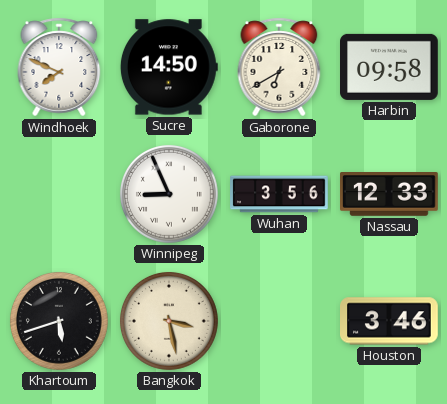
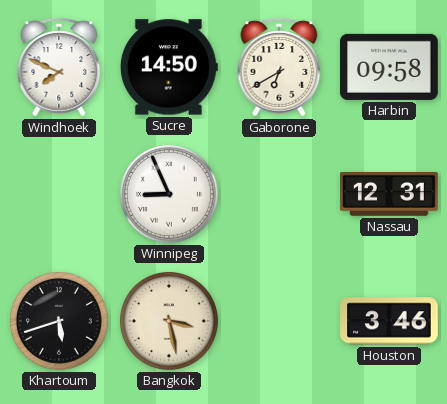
Wuhan: 3:56 -> none (279, 194)
Nassau: 12:33 -> 12:31 (390, 195)
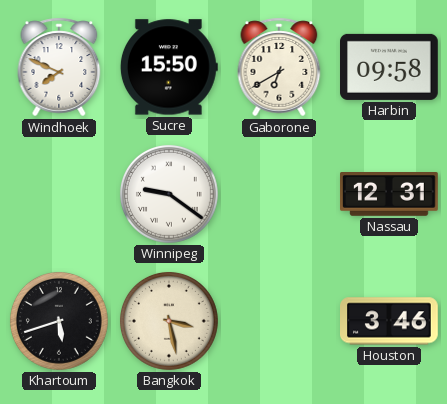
Sucre: 14:50 -> 15:50 (169, 67)
Winnipeg: 8:56 -> 9:21 (169, 194)
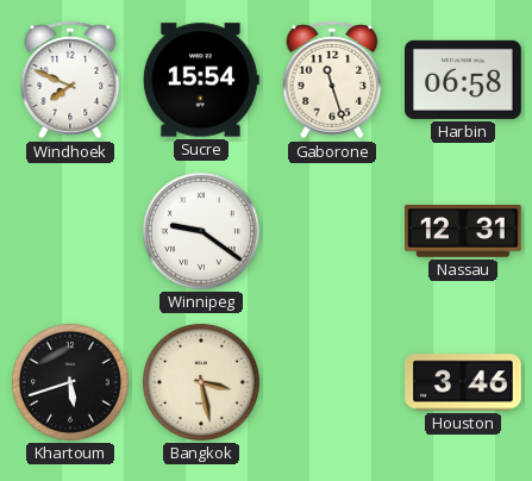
Sucre: 15:50 -> 15:54 (201, 80)
Gaborone: 6:40 -> 11:27 (332, 80)
Harbin: 09:58 -> 06:58 (464, 80)
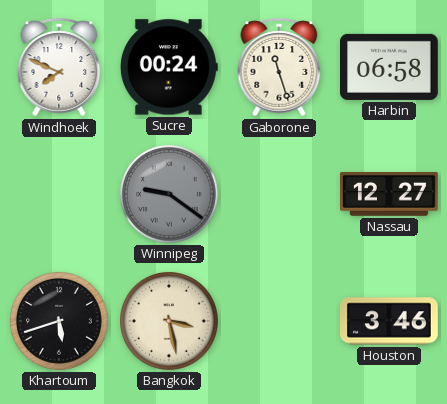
Sucre: 15:54 -> 00:24 (169, 67)
Winnipeg dial: white -> grey (169, 194)
Nassau: 12:31 -> 12:27 (390, 195)
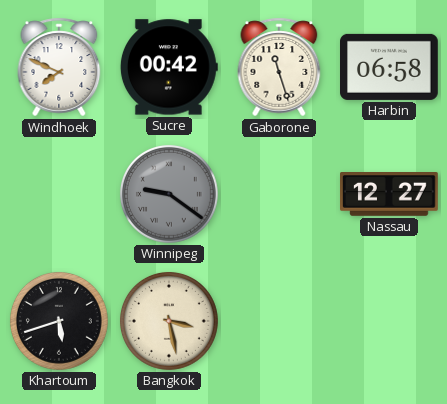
Sucre: 00:24 -> 00:42 (169, 67)
Houston: 3:46 -> none (390, 321)
